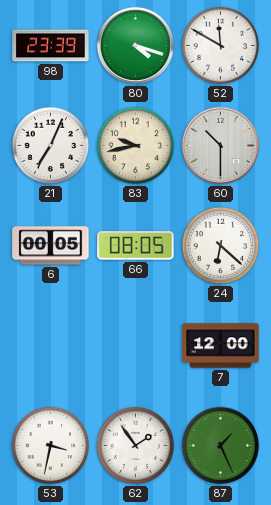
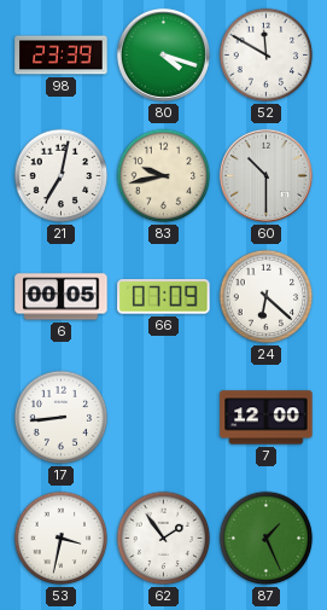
21: 7:04 -> 7:02 (62, 176)
66: 08:05 -> 07:09 (164, 297)
17: none -> 8:44 (62, 418)
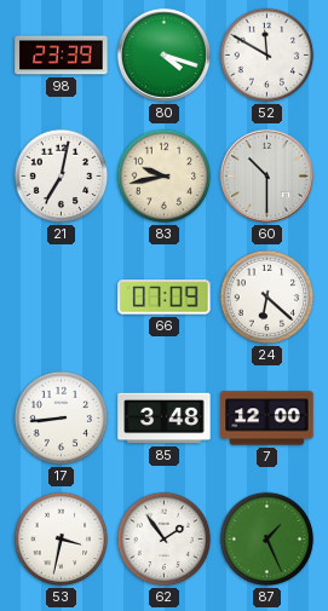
6: 00:05 -> none (62, 297)
85: none -> 3:48 (165, 419)
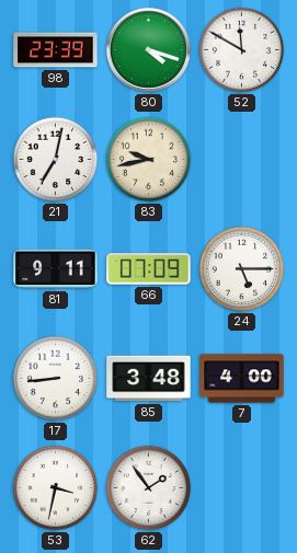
60: 10:30 -> none (266, 175)
81: none -> 9:11 (56, 269)
24: 6:22 -> 5:15 (242, 269)
7: 12:00 -> 4:00 (242, 379)
87: 1:26 -> none (267, 540)
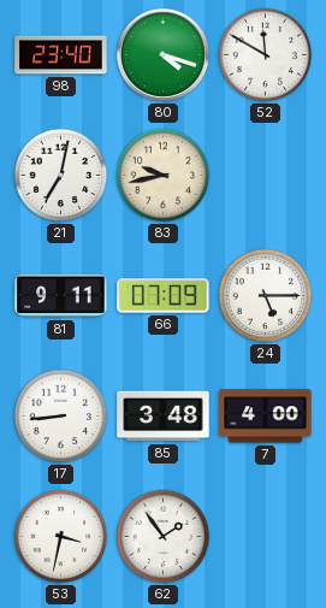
98: 23:39 -> 23:40 (61, 55)
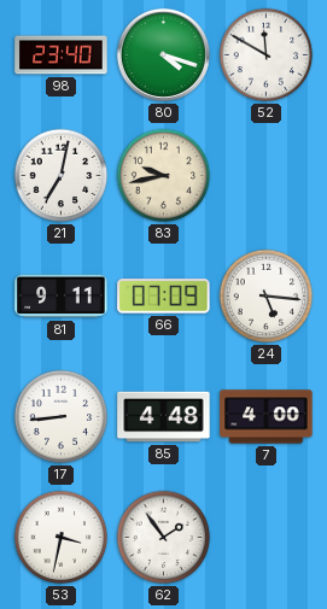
24: 5:15 -> 5:16 (267, 297)
85: 3:48 -> 4:48 (164, 417)
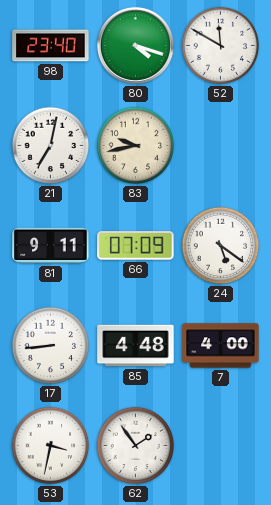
24: 5:16 -> 5:21 (221, 246)
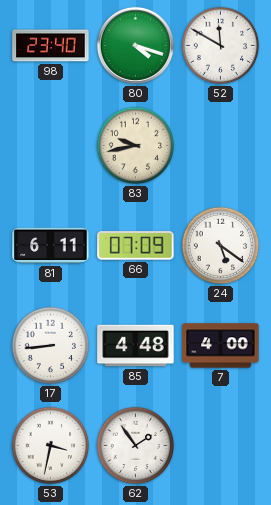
21: 7:02 -> none (51, 146)
81: 9:11 -> 6:11 (51, 246)
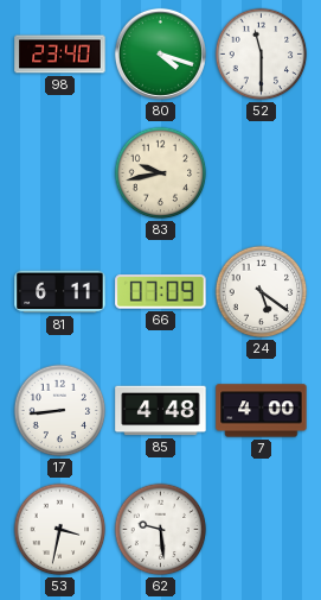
52: 11:50 -> 11:30 (262, 55)
62: 1:54 -> 9:29 (161, 530)
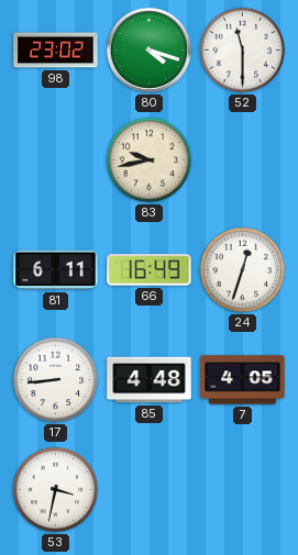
98: 23:40 -> 23:02 (56, 51)
66: 07:09 -> 16:49 (150, 270)
24: 5:21 -> 12:33 (243, 270)
7: 4:00 -> 4:05 (243, 380)
62: 9:29 -> none (161, 530)
